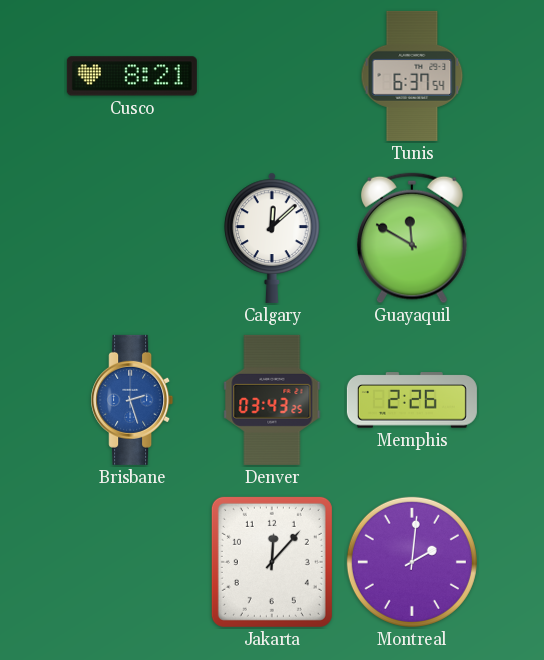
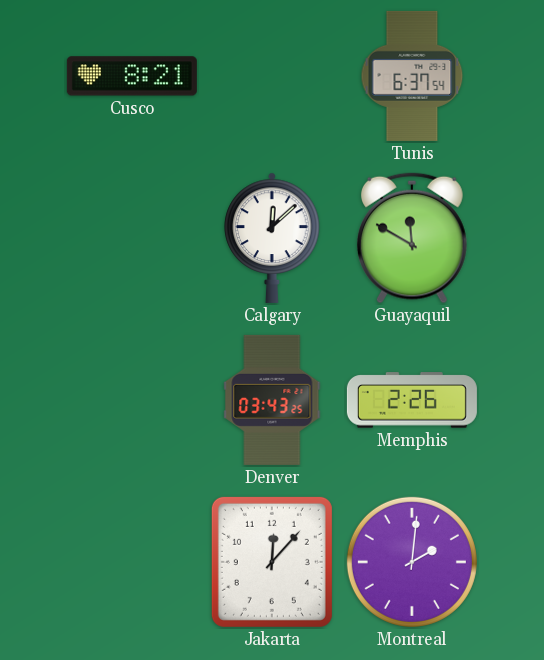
Brisbane: 2:27 -> none (132, 400)
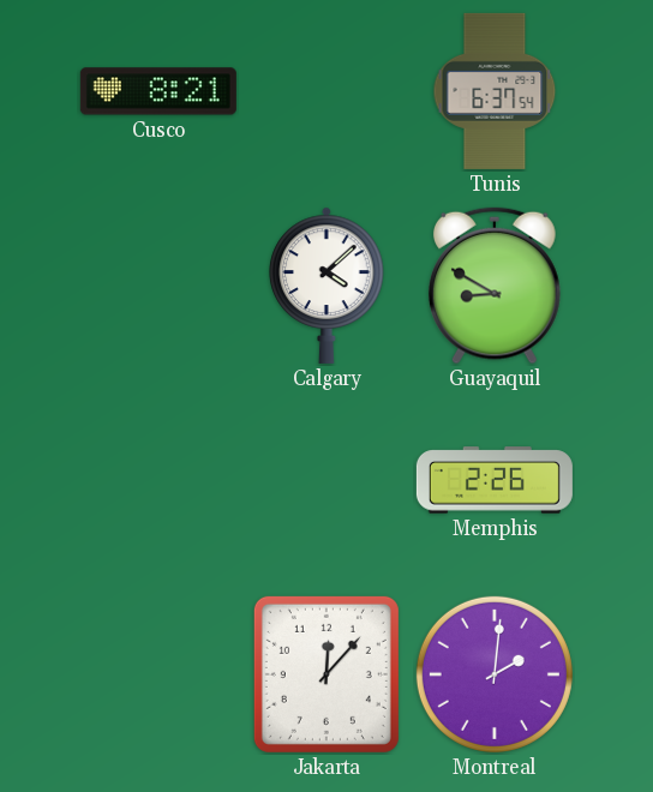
Calgary: 12:08 -> 4:08 (326, 286)
Guayaquil: 11:50 -> 8:50 (495, 286)
Denver: 03:43 -> none (272, 400)
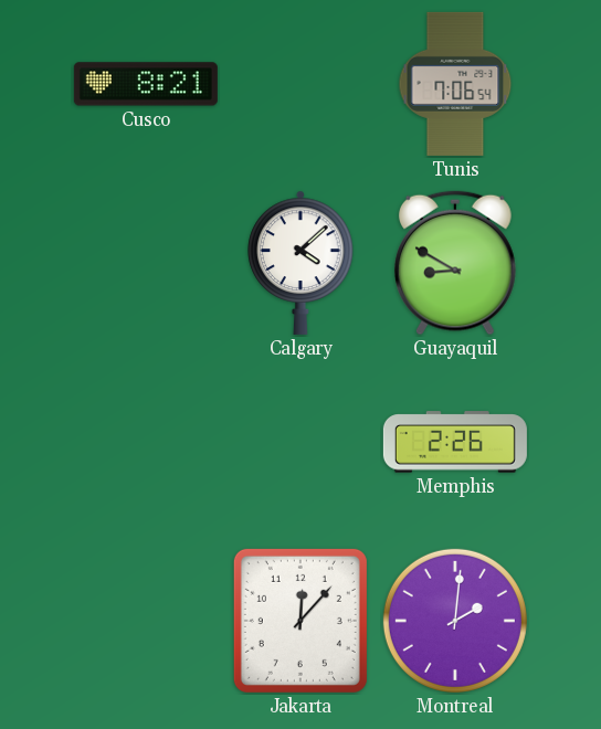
Tunis: 6:37 -> 7:06 (455, 84)
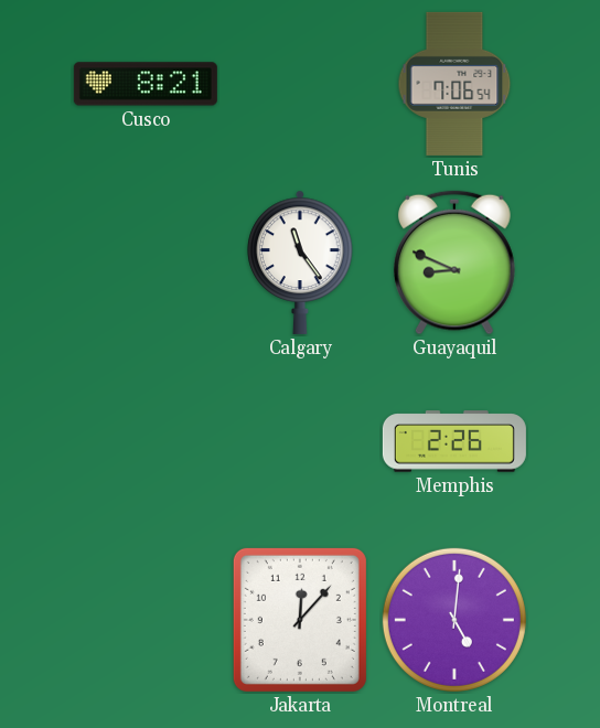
Calgary: 4:08 -> 11:24 (300, 263)
Guayaquil: 8:50 -> 8:49 (454, 263)
Montreal: 2:01 -> 5:01 (454, 620)
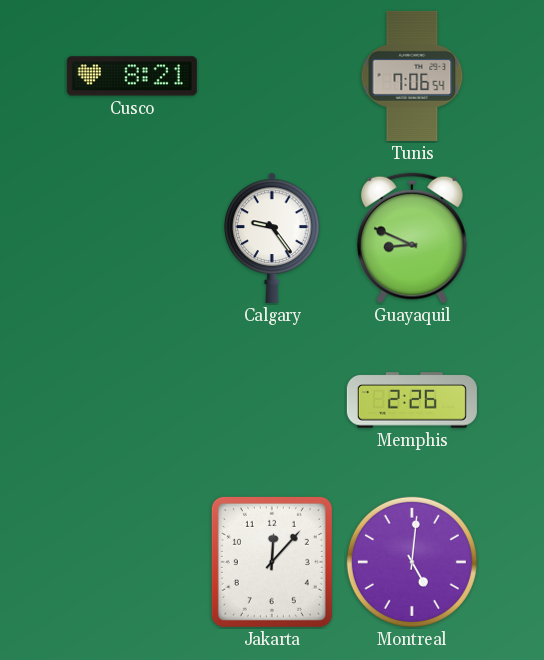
Calgary: 11:24 -> 9:24 (272, 238)
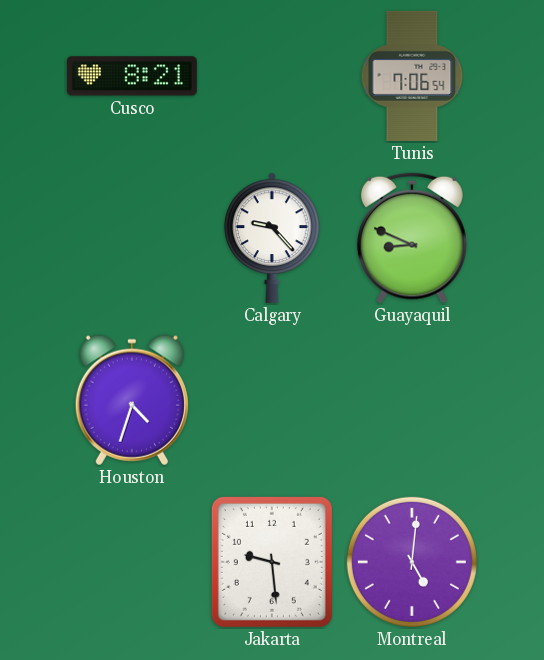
Calgary: 9:24 -> 9:23 (272, 238)
Houston: none -> 4:33 (132, 400)
Memphis: 2:26 -> none (412, 400)
Jakarta: 12:07 -> 9:29 (272, 562)
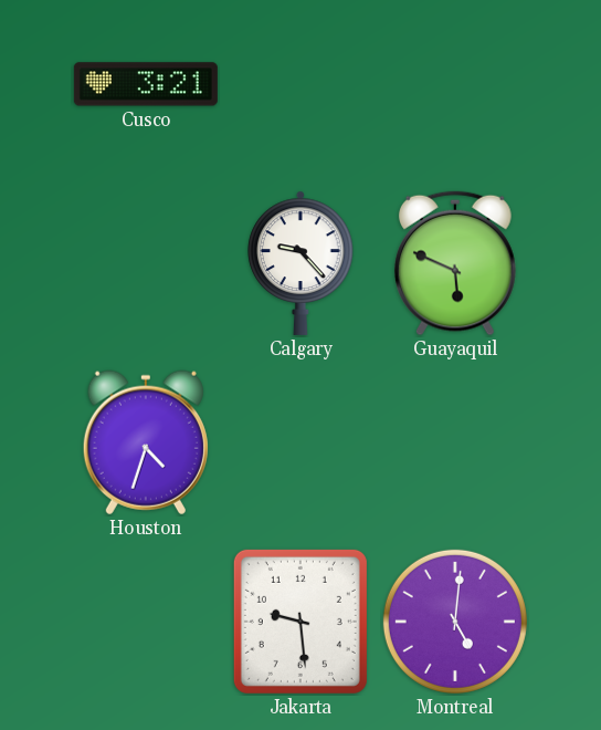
Cusco: 8:21 -> 3:21 (146, 84)
Tunis: 7:06 -> none (412, 76)
Guayaquil: 8:49 -> 5:49 (455, 263)
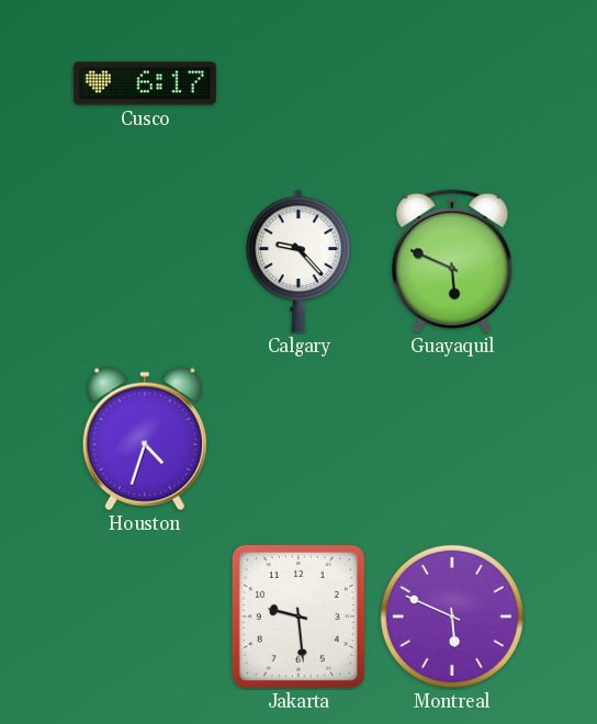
Cusco: 3:21 -> 6:17 (145, 83)
Montreal: 5:01 -> 5:49 (452, 616)
